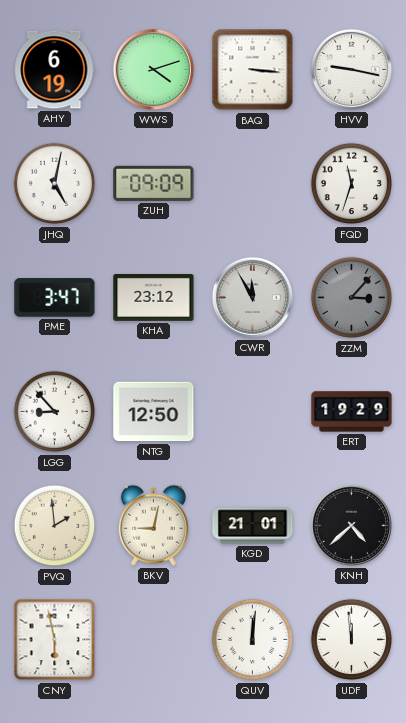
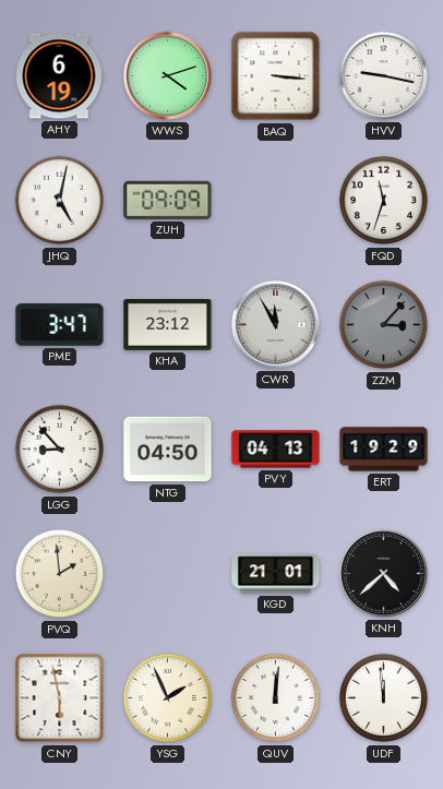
NTG: 12:50 -> 04:50 (168, 450)
PVY: none -> 04:13 (276, 450)
BKV: 9:02 -> none (153, 525)
YSG: none -> 1:56 (168, 698)
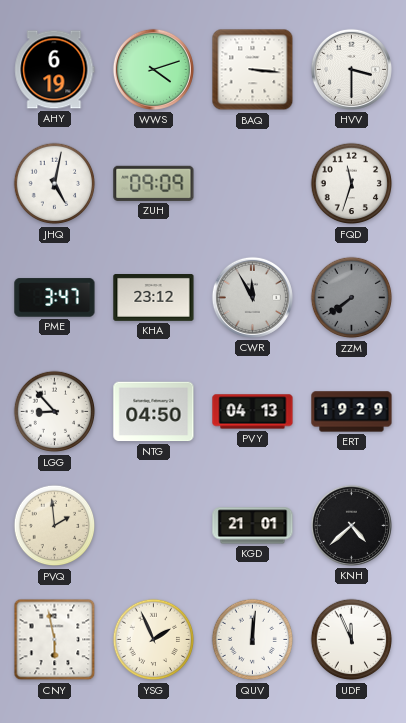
HVV: 9:17 -> 3:30 (351, 69)
ZZM: 3:07 -> 7:39 (352, 298)
UDF: 11:59 -> 11:56 (352, 640)
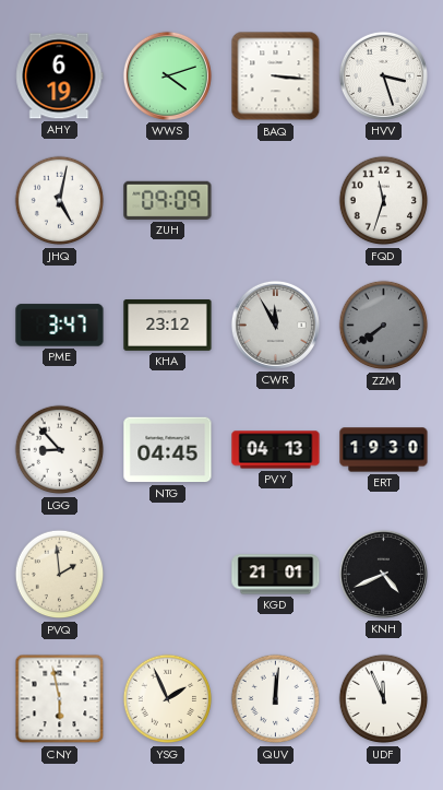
HVV: 3:30 -> 3:27 (383, 75)
NTG: 04:50 -> 04:45 (168, 450)
ERT: 19:29 -> 19:30 (384, 450)
KNH: 4:38 -> 4:41 (383, 574)
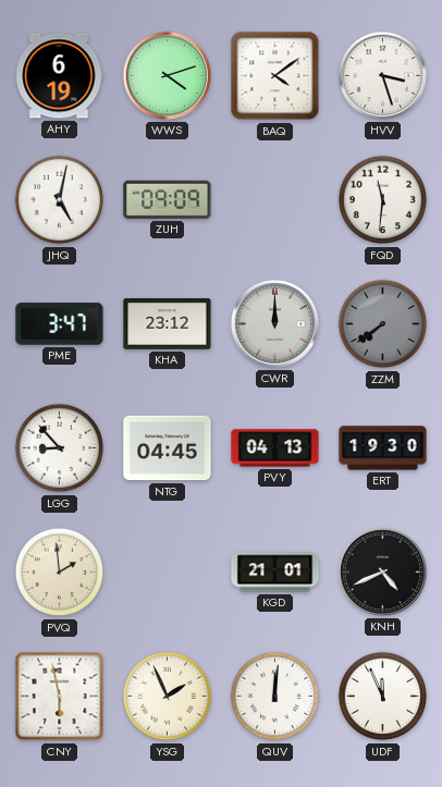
BAQ: 3:16 -> 4:09 (275, 76)
FQD: 11:33 -> 11:31 (383, 200)
CWR: 11:55 -> 12:00 (274, 323)
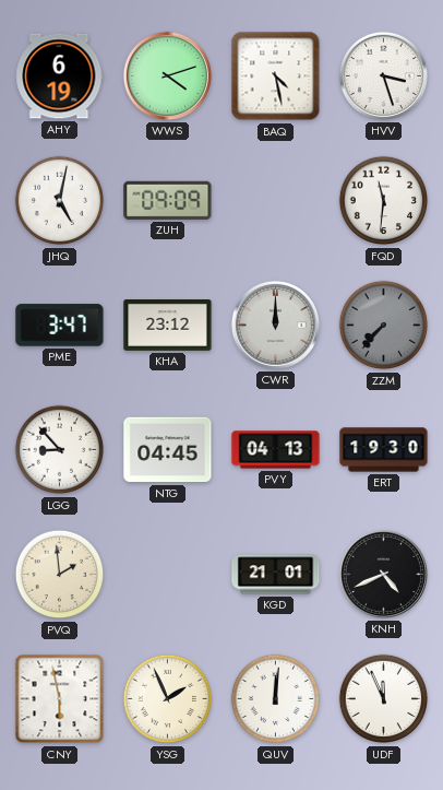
BAQ: 4:09 -> 4:28 (276, 76)
ZZM: 7:39 -> 7:37 (384, 326)
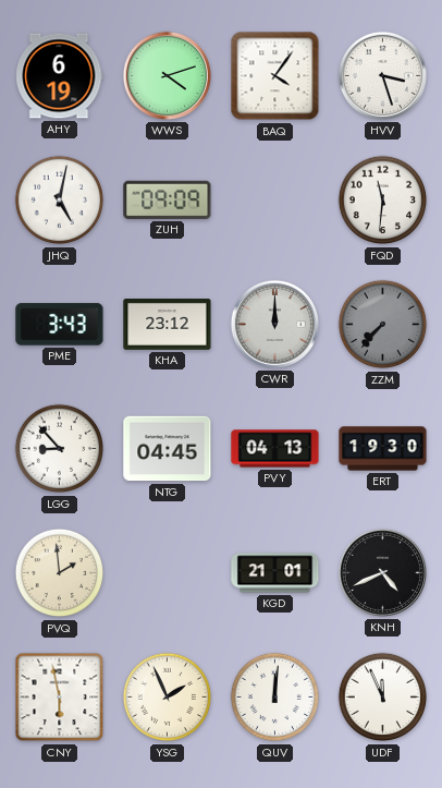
BAQ: 4:28 -> 4:06 (275, 76)
PME: 3:47 -> 3:43 (60, 325)
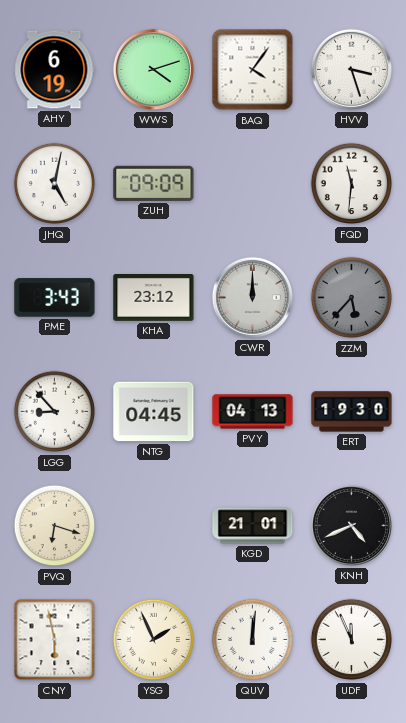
ZZM: 7:37 -> 5:37 (352, 298)
PVQ: 1:59 -> 6:18 (55, 526)
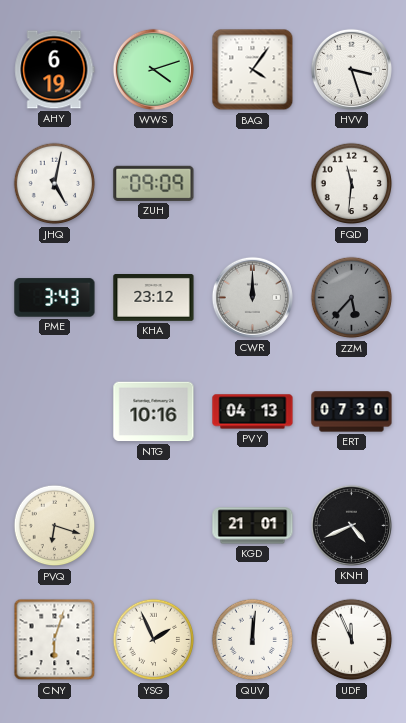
LGG: 8:53 -> none (55, 412)
NTG: 04:45 -> 10:16 (154, 412)
ERT: 19:30 -> 07:30 (352, 412)
CNY: 5:58 -> 6:03 (55, 640)
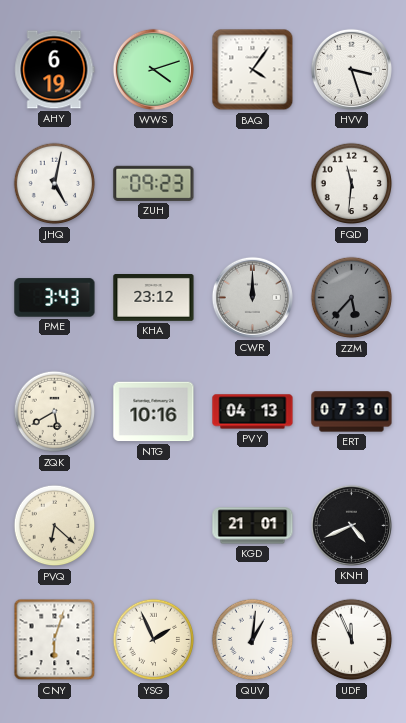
ZUH: 09:09 -> 09:23 (154, 183)
ZQK: none -> 5:40 (55, 412)
PVQ: 6:18 -> 6:22 (55, 526)
QUV: 12:01 -> 1:01 (253, 640)
